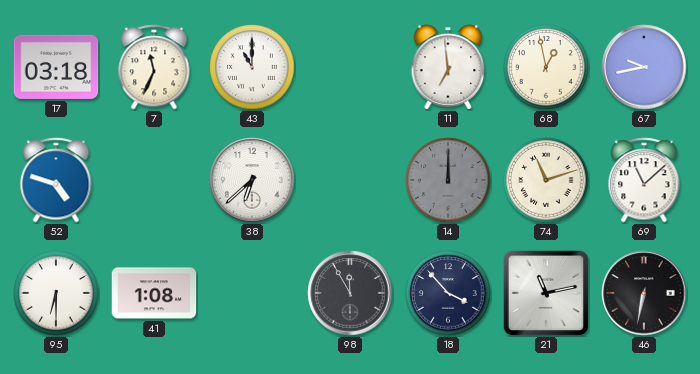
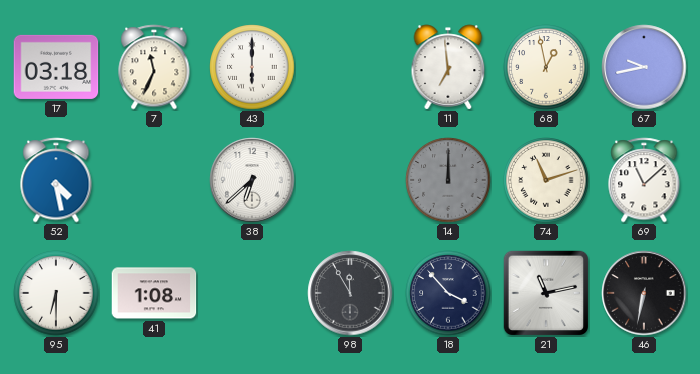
43: 11:00 -> 6:00 (252, 67)
52: 4:48 -> 4:28 (56, 180)
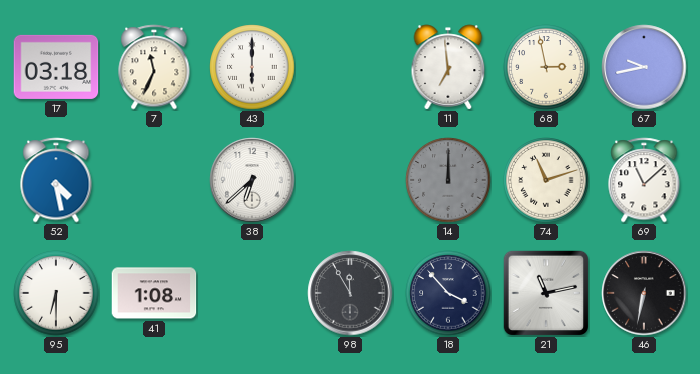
68: 12:58 -> 2:58 (546, 67)
